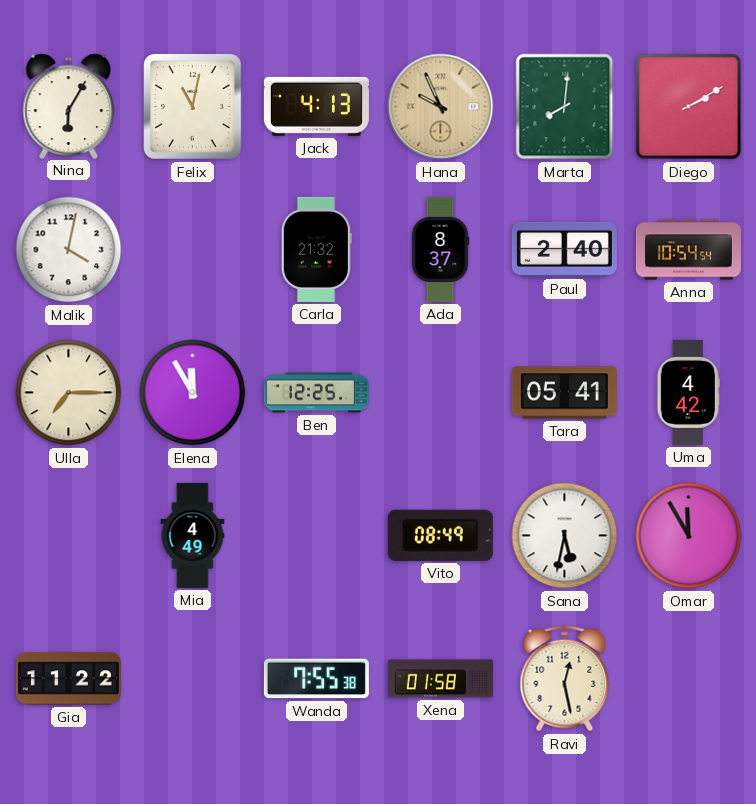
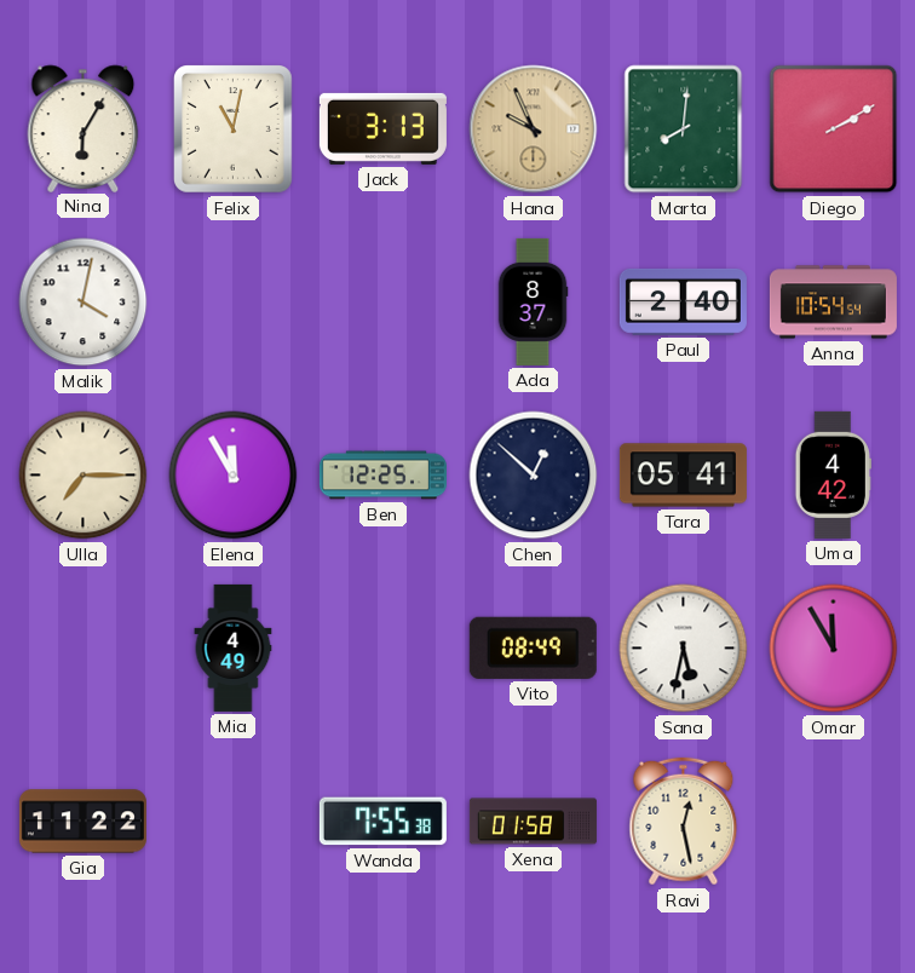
Jack: 4:13 -> 3:13 (382, 128)
Carla: 21:32 -> none (316, 249)
Chen: none -> 12:52 (534, 476)
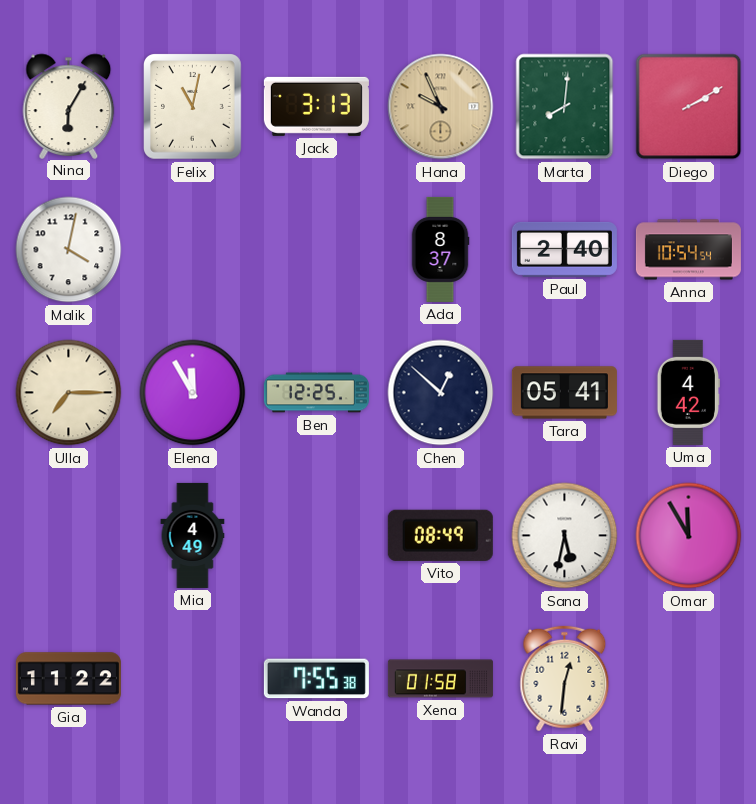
Ravi: 12:28 -> 12:31 (565, 679)
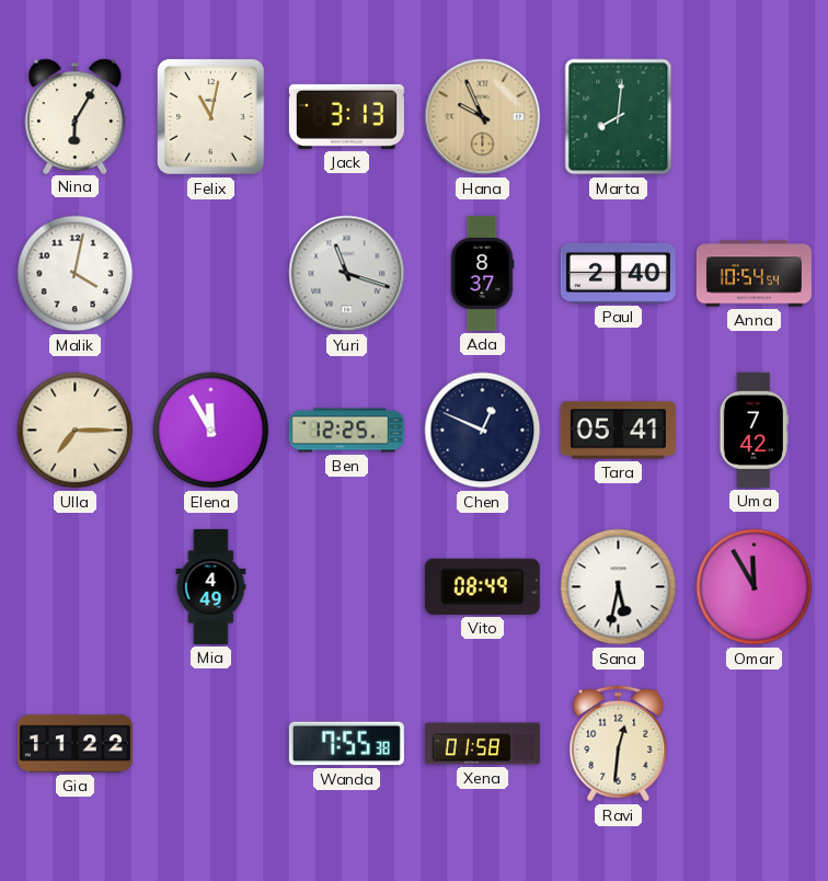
Diego: 2:10 -> none (689, 107)
Yuri: none -> 11:18 (347, 274)
Chen: 12:52 -> 12:49 (483, 431)
Uma: 4:42 -> 7:42 (754, 430)
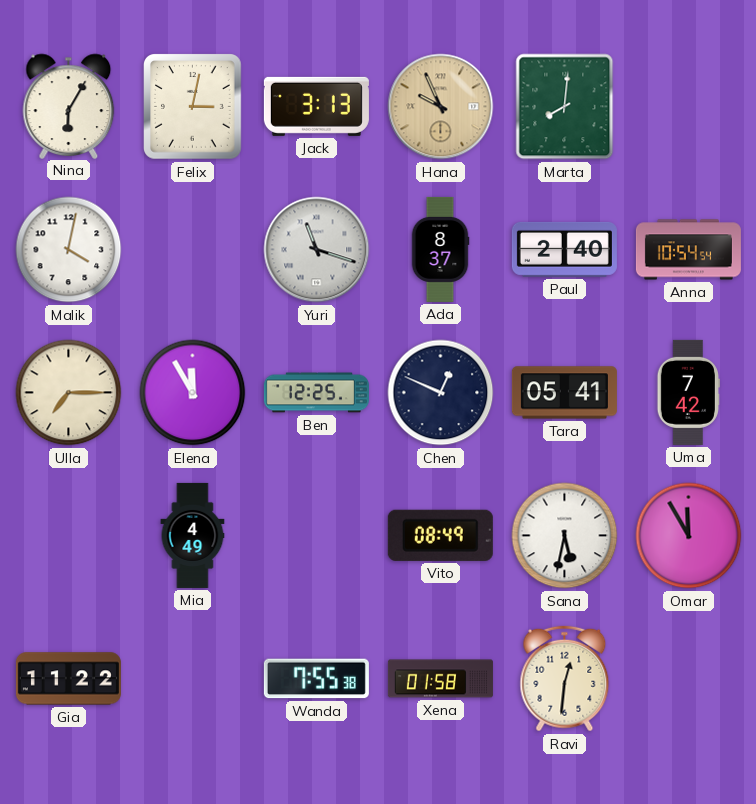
Felix: 11:02 -> 3:02 (193, 107)
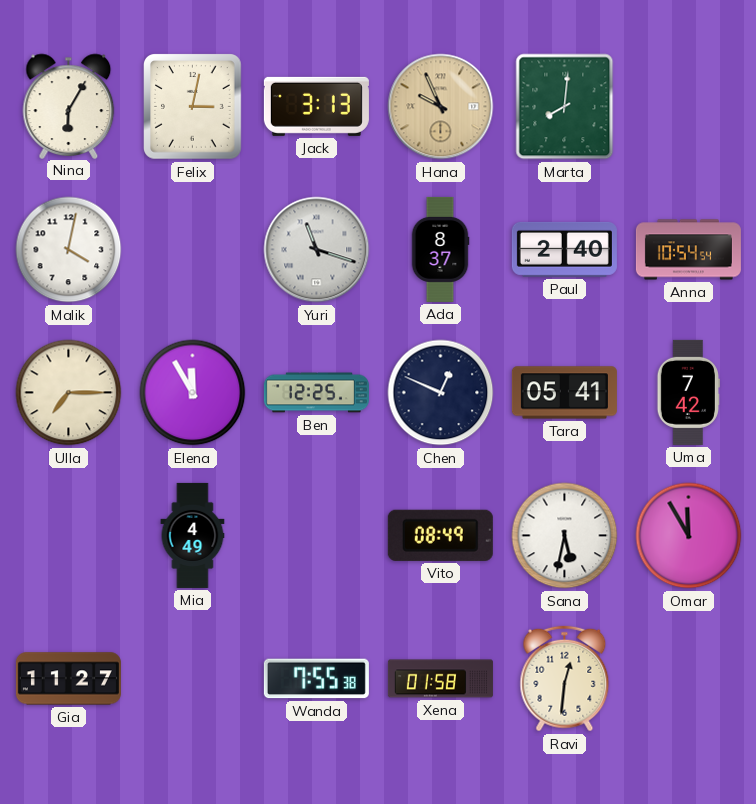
Gia: 11:22 -> 11:27 (68, 679)
